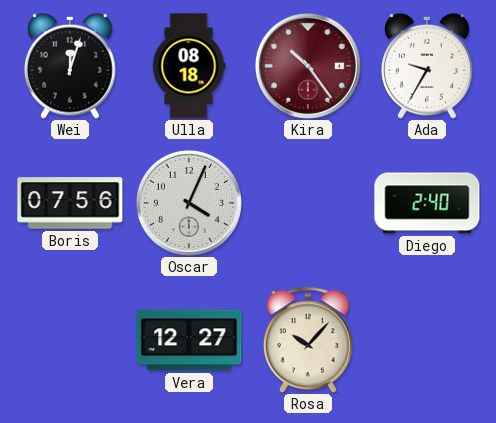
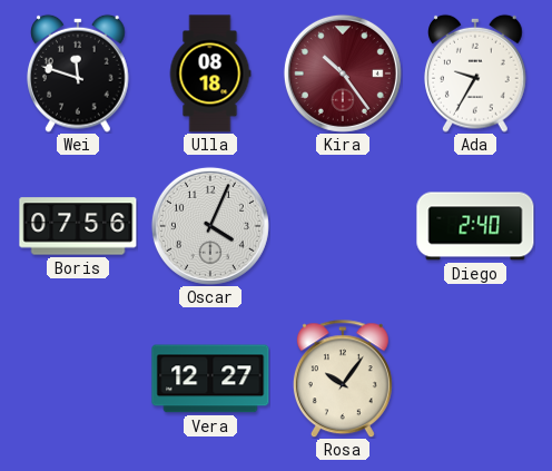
Wei: 12:03 -> 11:48 (79, 73)
Rosa: 10:07 -> 10:06 (343, 379)
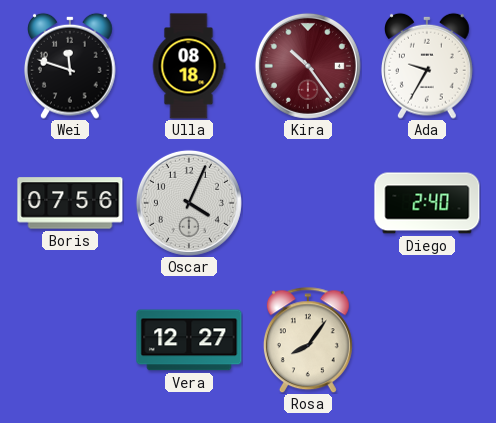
Rosa: 10:06 -> 8:06 (308, 340)
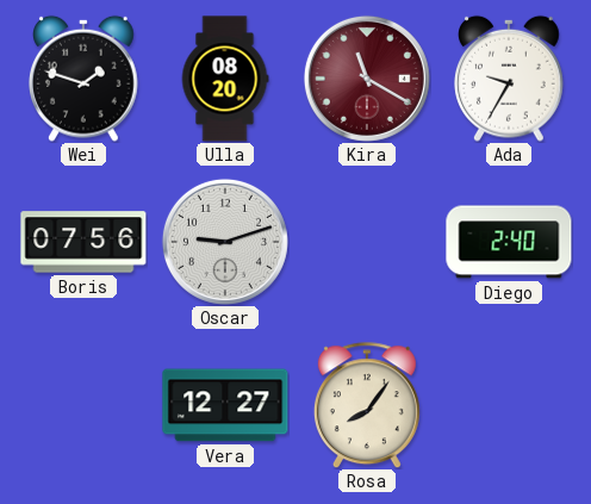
Wei: 11:48 -> 1:48 (85, 79)
Ulla: 08:18 -> 08:20 (225, 79)
Kira: 10:24 -> 11:20 (367, 79)
Oscar: 4:04 -> 9:12 (225, 242)
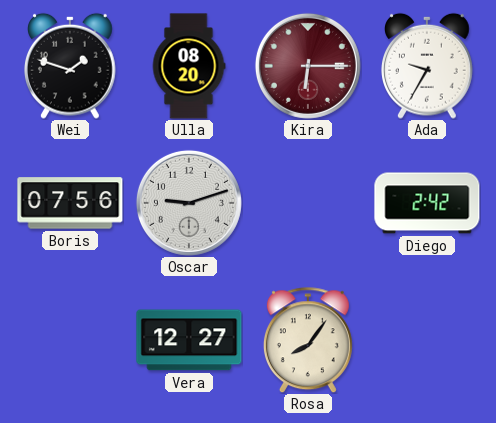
Kira: 11:20 -> 6:15 (308, 66)
Diego: 2:40 -> 2:42 (427, 203)
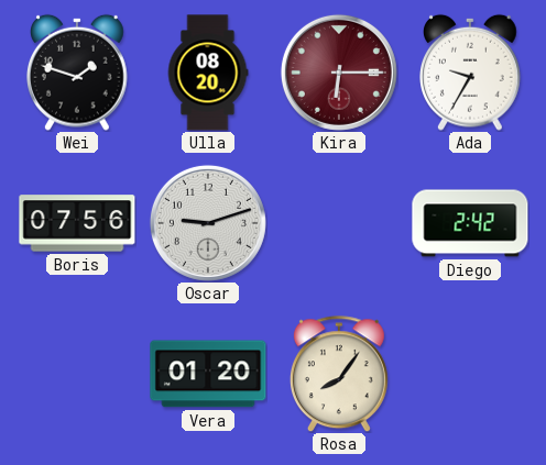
Vera: 12:27 -> 01:20 (208, 374)
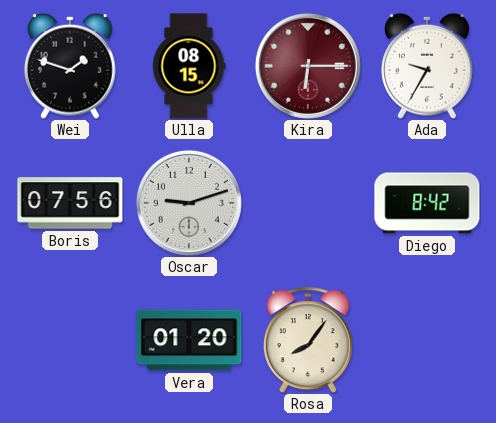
Ulla: 08:20 -> 08:15 (189, 66)
Diego: 2:42 -> 8:42 (427, 203)
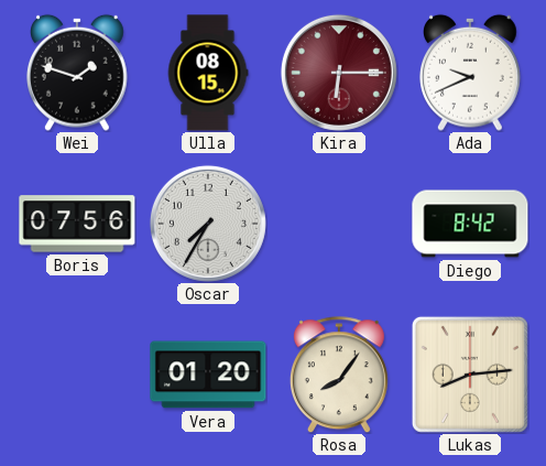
Ada: 9:35 -> 9:41 (471, 73)
Oscar: 9:12 -> 7:35 (208, 224)
Lukas: none -> 8:14 (470, 375)
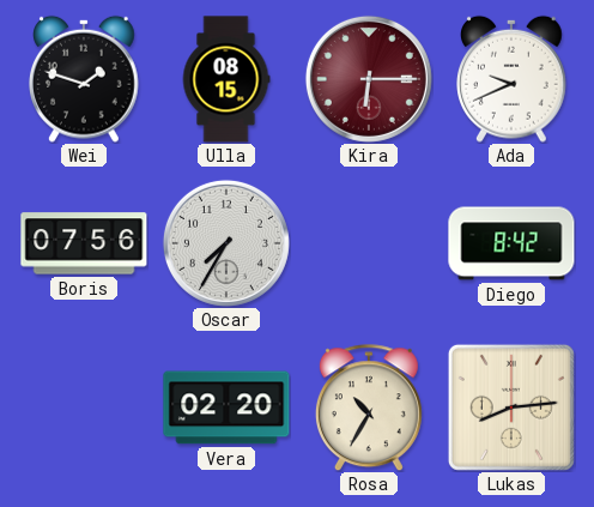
Vera: 01:20 -> 02:20 (226, 408)
Rosa: 8:06 -> 10:35 (369, 408)
